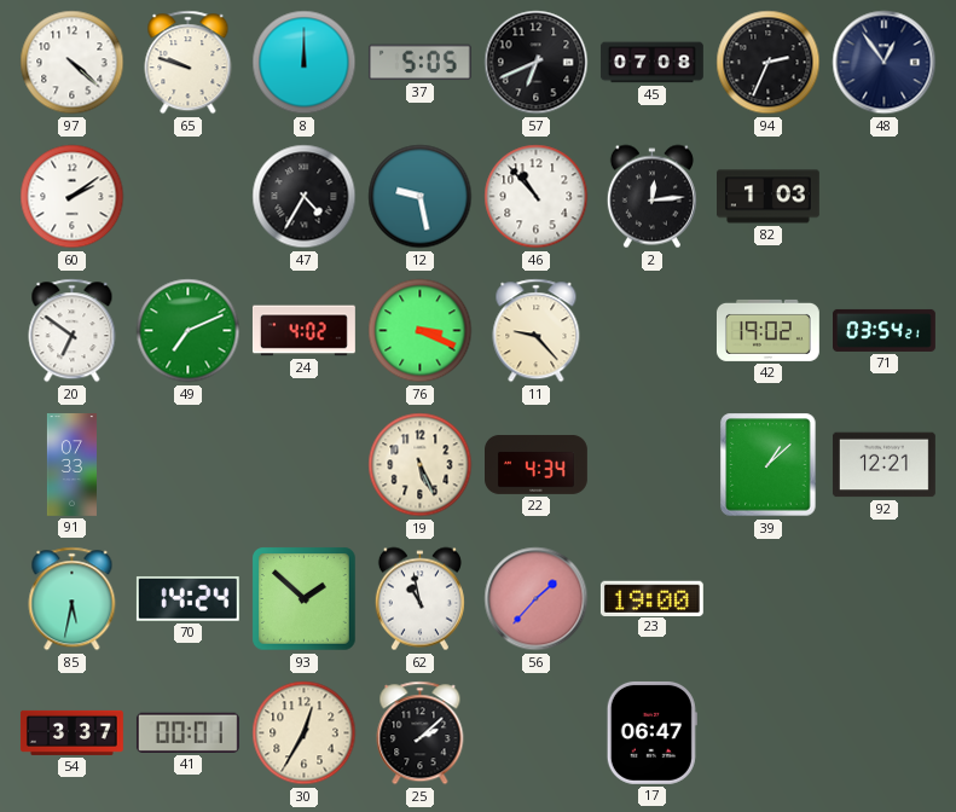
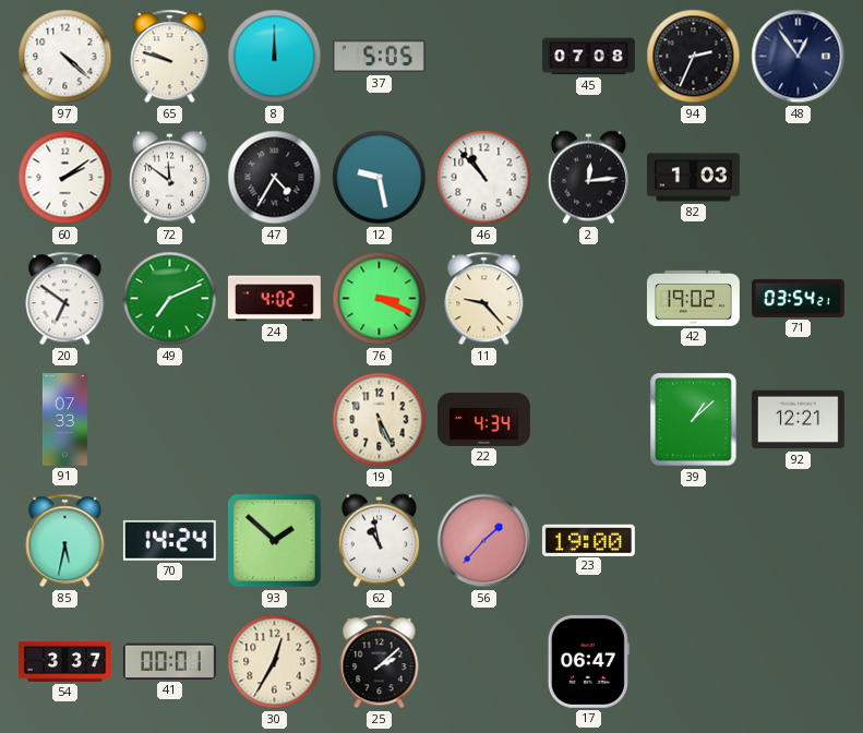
57: 6:41 -> none (537, 63)
72: none -> 11:51 (169, 178)
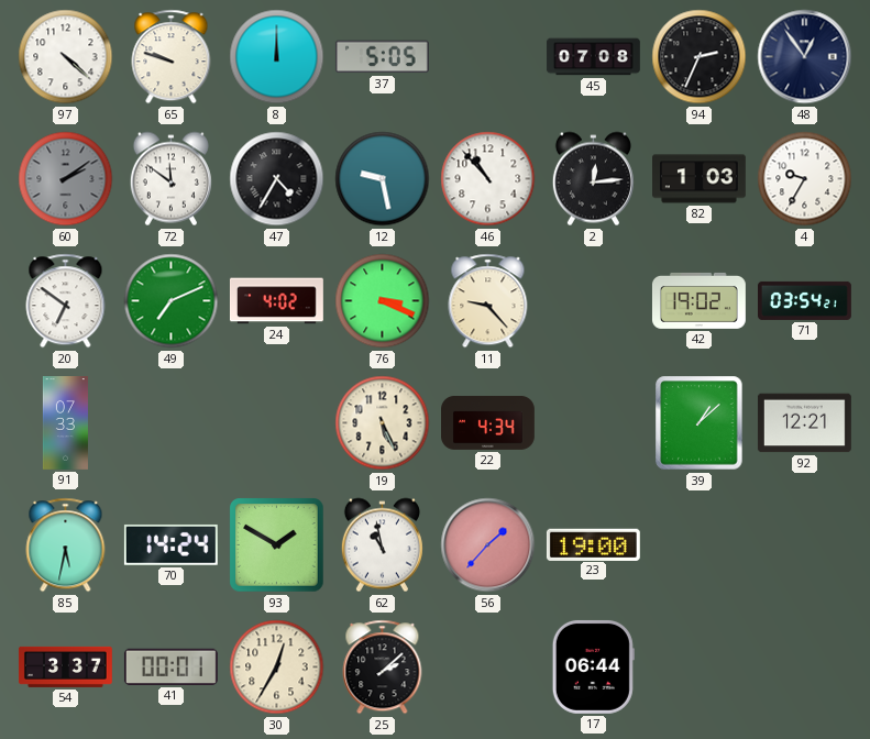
60 dial: white -> grey (66, 179)
4: none -> 9:35 (805, 179)
93: 1:52 -> 1:50 (277, 545)
17: 06:47 -> 06:44 (593, 666)
